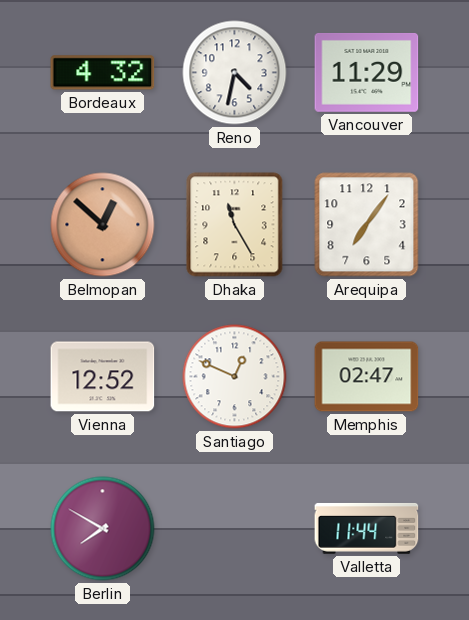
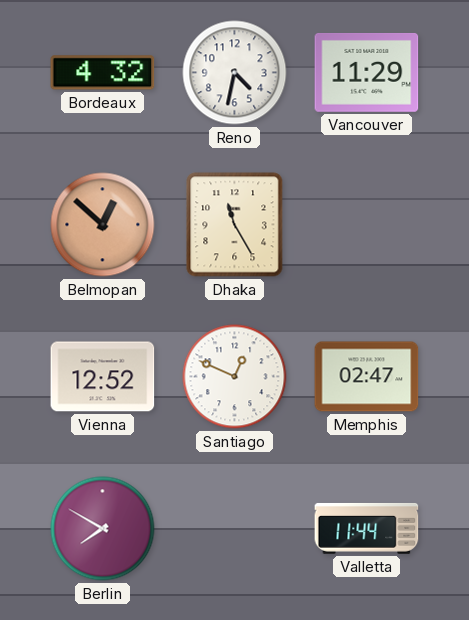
Arequipa: 7:06 -> none (367, 225)
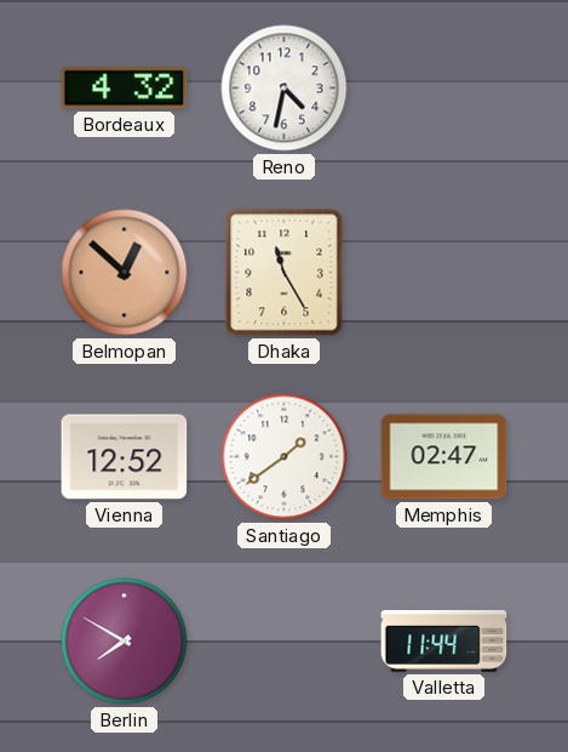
Vancouver: 11:29 -> none (367, 72)
Santiago: 12:49 -> 1:39 (285, 457)
